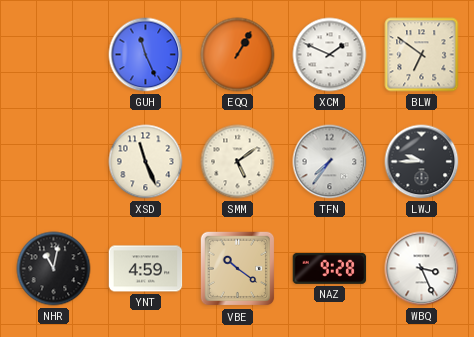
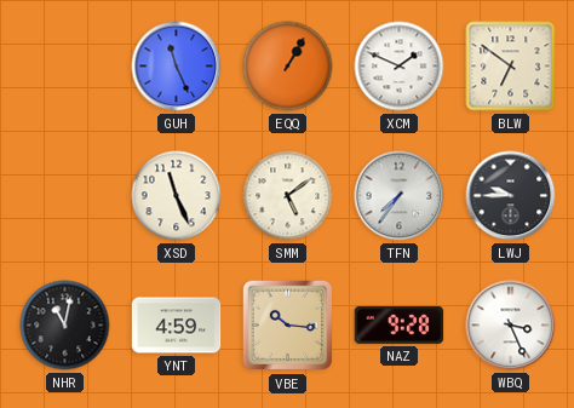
VBE: 10:21 -> 10:16 (288, 326)
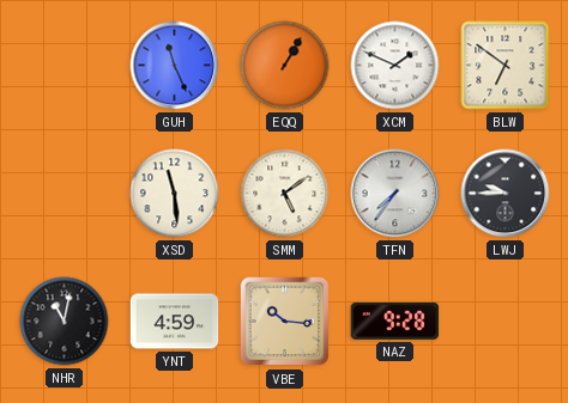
XSD: 11:26 -> 11:29 (175, 194)
WBQ: 3:26 -> none (511, 326)
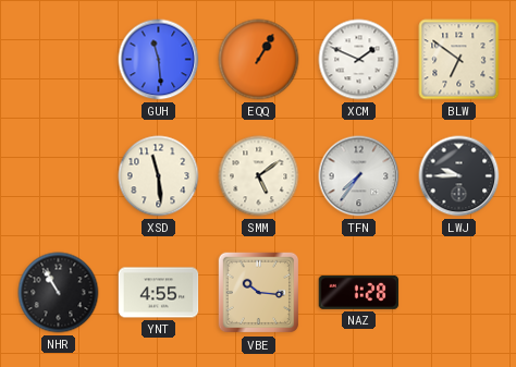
GUH: 11:26 -> 11:29 (159, 60)
NHR: 11:02 -> 10:55 (59, 293)
YNT: 4:59 -> 4:55 (159, 293)
NAZ: 9:28 -> 1:28 (359, 292)
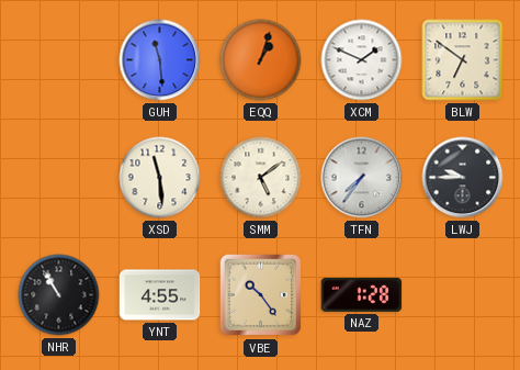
EQQ: 1:05 -> 1:03 (261, 60)
VBE: 10:16 -> 10:24 (261, 295)
